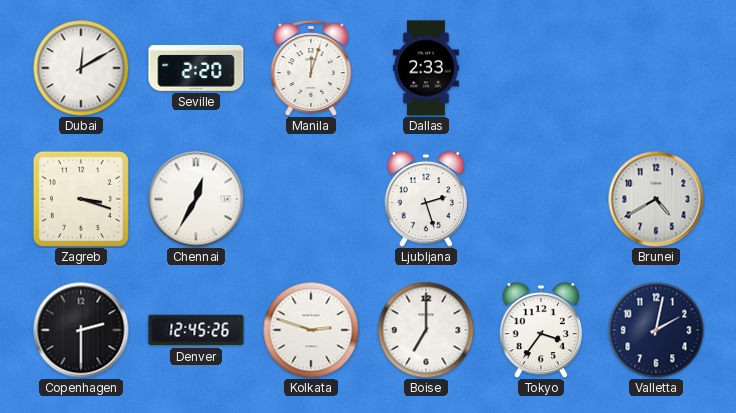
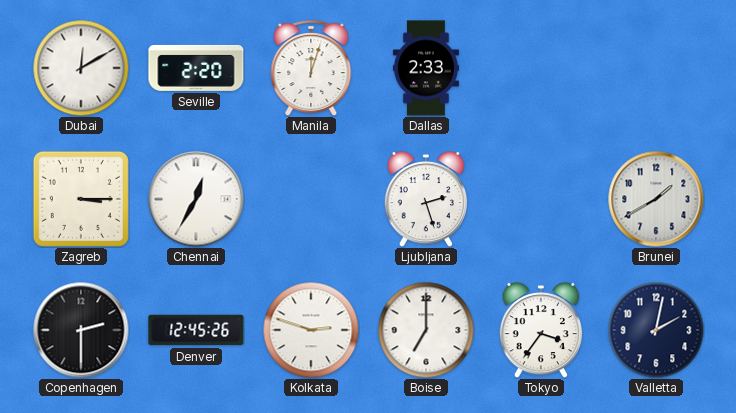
Zagreb: 3:18 -> 3:15 (81, 199)
Brunei: 4:40 -> 1:40 (656, 199)
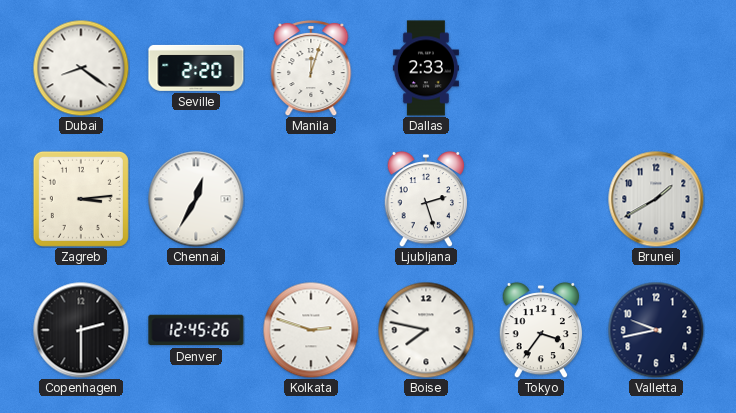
Dubai: 12:10 -> 8:21 (81, 68)
Zagreb: 3:15 -> 3:14 (81, 199)
Boise: 7:00 -> 7:47 (426, 330)
Valletta: 2:02 -> 9:43 (656, 330)
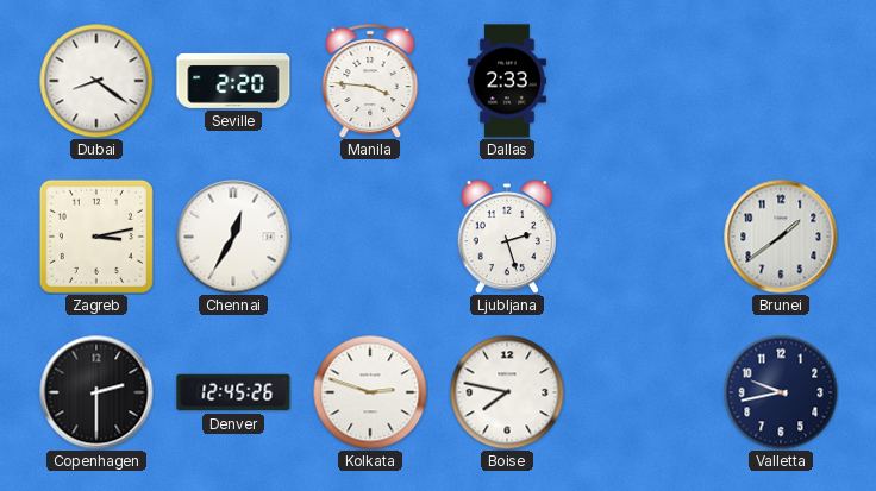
Manila: 12:03 -> 3:46 (370, 82)
Zagreb: 3:14 -> 3:13 (96, 237)
Brunei: 1:40 -> 1:39 (781, 237)
Tokyo: 3:36 -> none (541, 330)
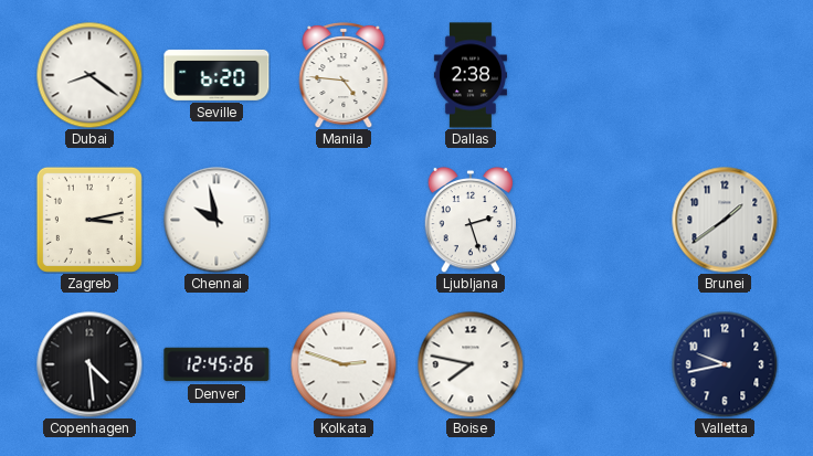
Seville: 2:20 -> 6:20 (217, 75)
Manila: 3:46 -> 4:46 (344, 76)
Dallas: 2:33 -> 2:38 (471, 75)
Chennai: 12:35 -> 9:58 (217, 220)
Copenhagen: 2:30 -> 4:29 (89, 364)
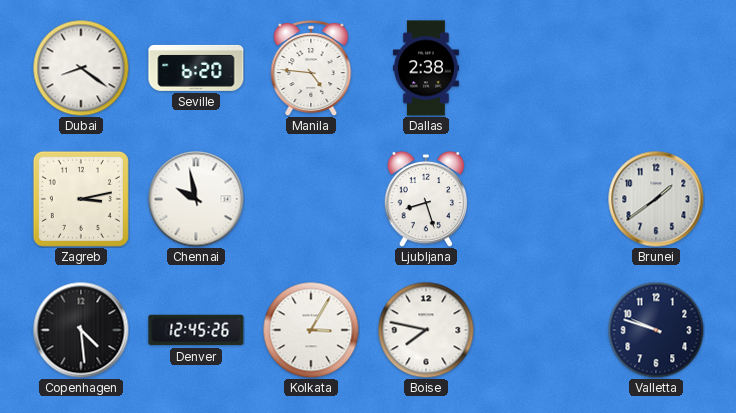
Ljubljana: 2:27 -> 8:27 (426, 199)
Kolkata: 2:48 -> 3:05 (311, 330)
Valletta: 9:43 -> 9:48 (656, 330)
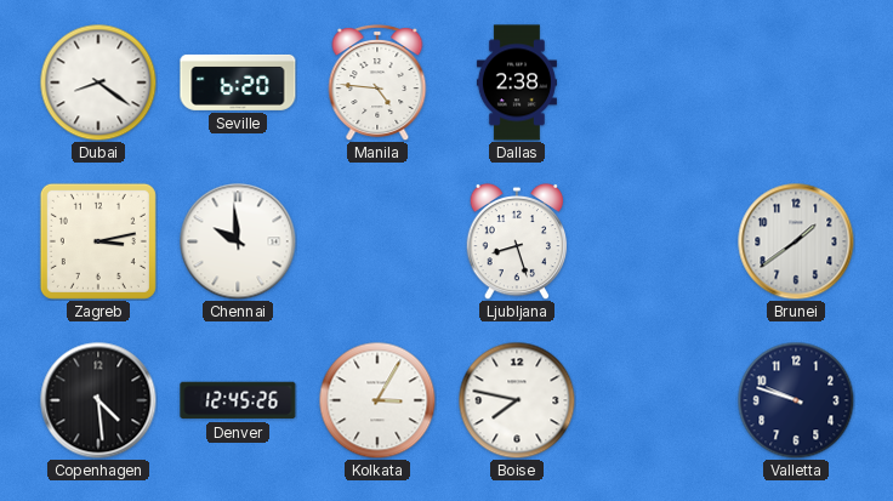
Chennai: 9:58 -> 9:59 (238, 241)
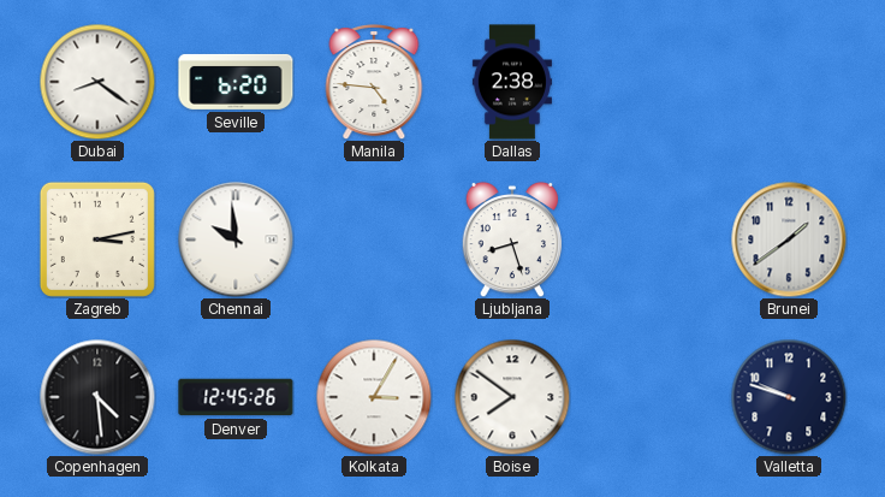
Boise: 7:47 -> 7:51 (512, 397)
